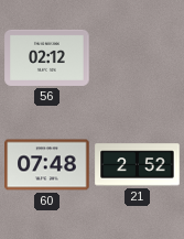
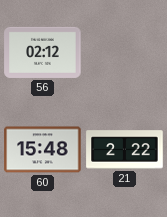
60: 07:48 -> 15:48 (43, 150)
21: 2:52 -> 2:22 (125, 150)
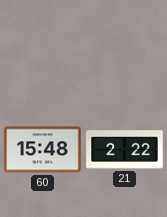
56: 02:12 -> none (43, 52)
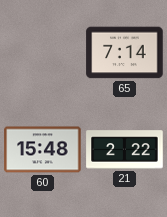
65: none -> 7:14 (125, 53)
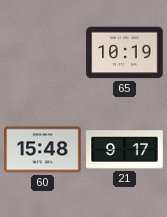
65: 7:14 -> 10:19 (125, 53)
21: 2:22 -> 9:17 (125, 150)
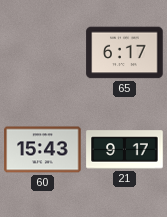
65: 10:19 -> 6:17 (125, 53)
60: 15:48 -> 15:43 (43, 150)
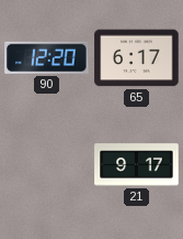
90: none -> 12:20 (47, 57)
60: 15:43 -> none (43, 150)
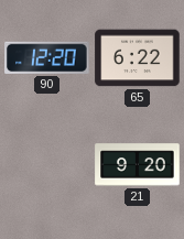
65: 6:17 -> 6:22 (138, 58)
21: 9:17 -> 9:20 (138, 165)
